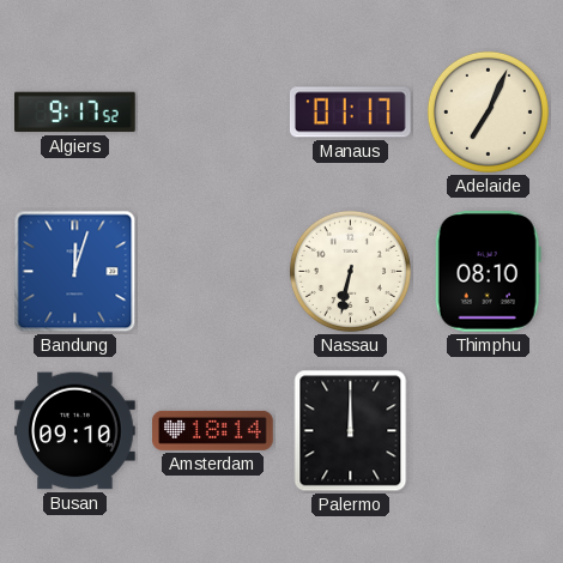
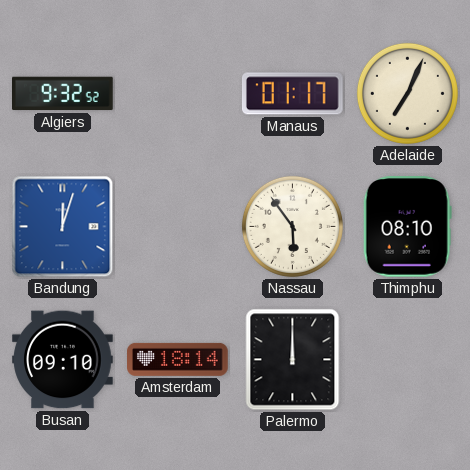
Algiers: 9:17 -> 9:32 (63, 94)
Nassau: 6:32 -> 5:54 (292, 226)
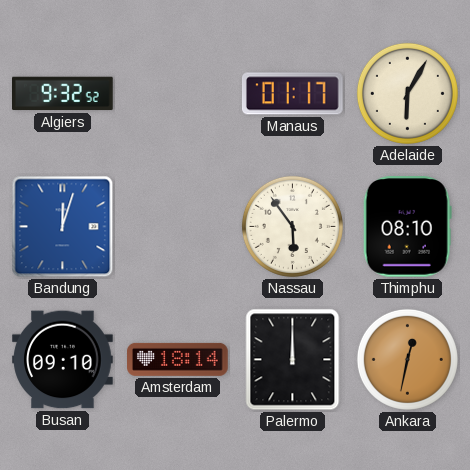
Adelaide: 7:04 -> 6:05 (407, 93)
Ankara: none -> 12:32 (407, 359)
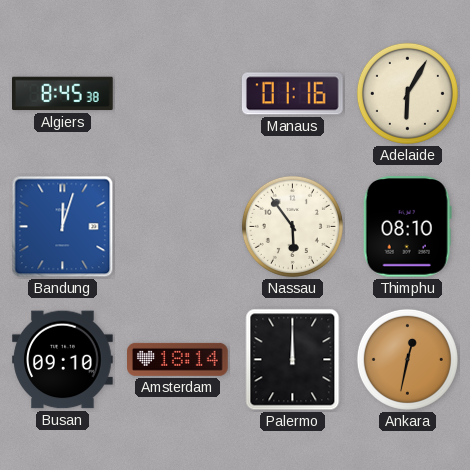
Algiers: 9:32 -> 8:45 (63, 94)
Manaus: 01:17 -> 01:16 (293, 94)
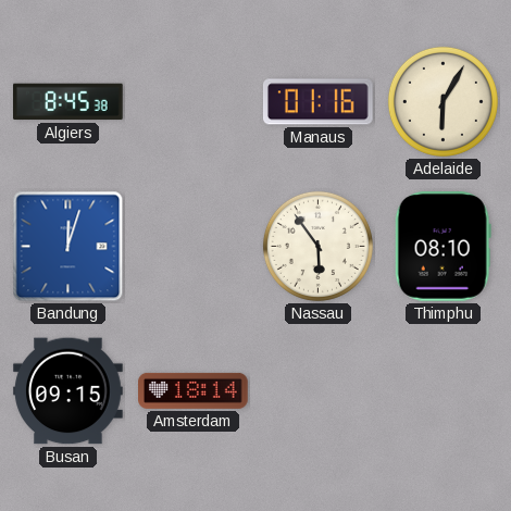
Busan: 09:10 -> 09:15 (68, 391)
Palermo: 12:00 -> none (293, 360)
Ankara: 12:32 -> none (407, 359)
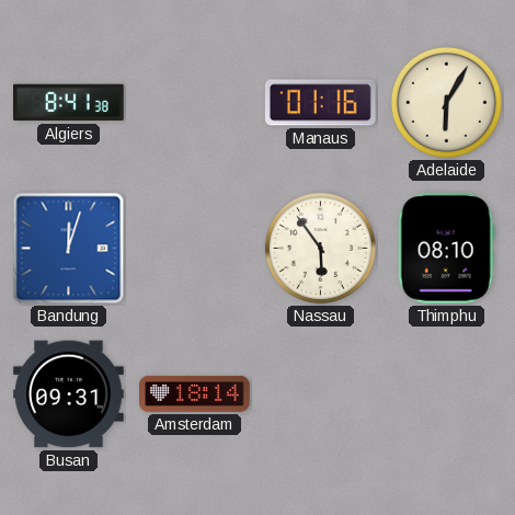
Algiers: 8:45 -> 8:41 (69, 103)
Busan: 09:15 -> 09:31 (69, 394)
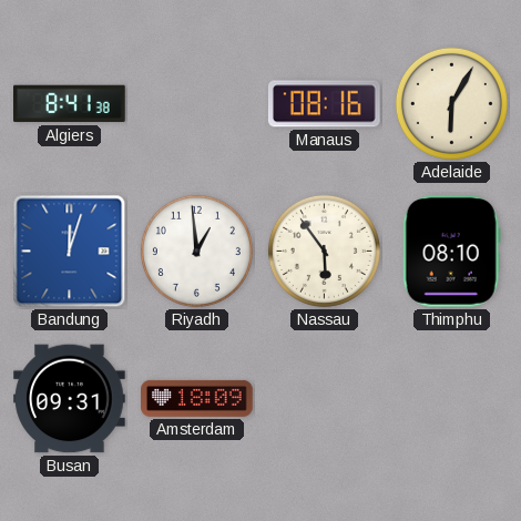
Manaus: 01:16 -> 08:16 (325, 104)
Riyadh: none -> 12:59 (196, 251)
Amsterdam: 18:14 -> 18:09 (197, 398)
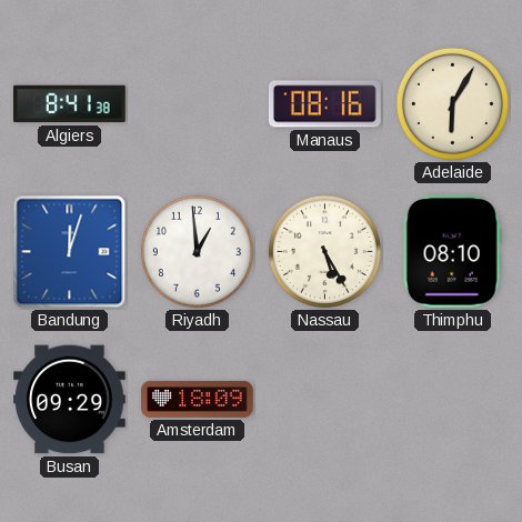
Nassau: 5:54 -> 5:25 (324, 251)
Busan: 09:31 -> 09:29 (70, 400)
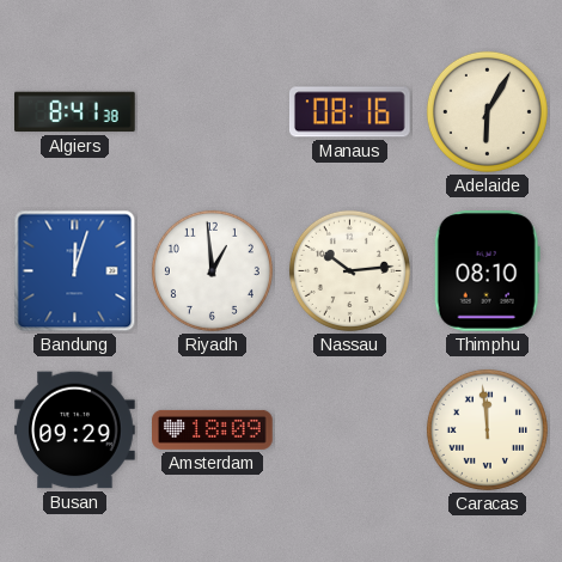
Nassau: 5:25 -> 10:14 (349, 270)
Caracas: none -> 11:59 (487, 429)
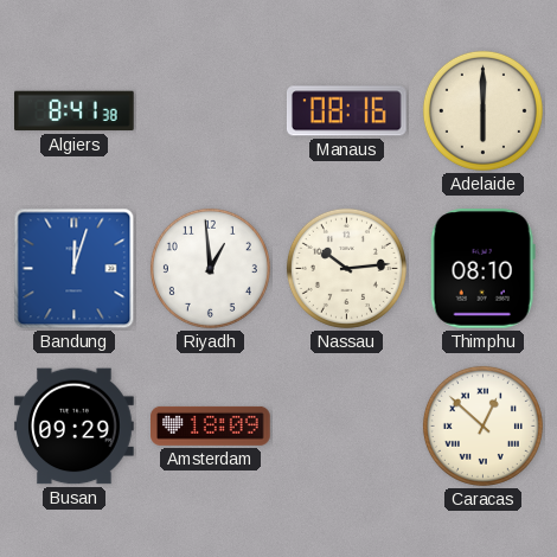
Adelaide: 6:05 -> 6:00 (482, 110)
Caracas: 11:59 -> 12:52 (482, 425)
